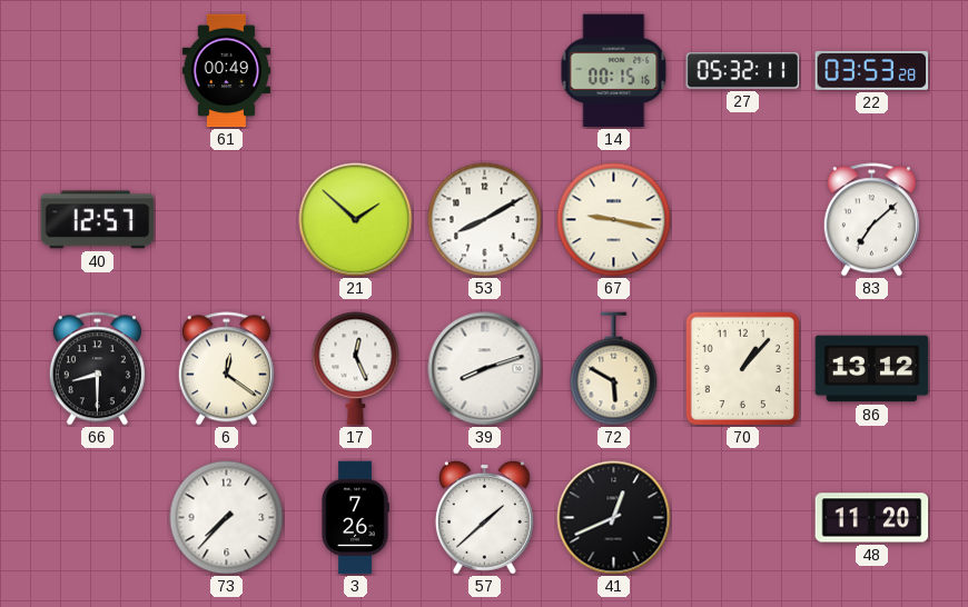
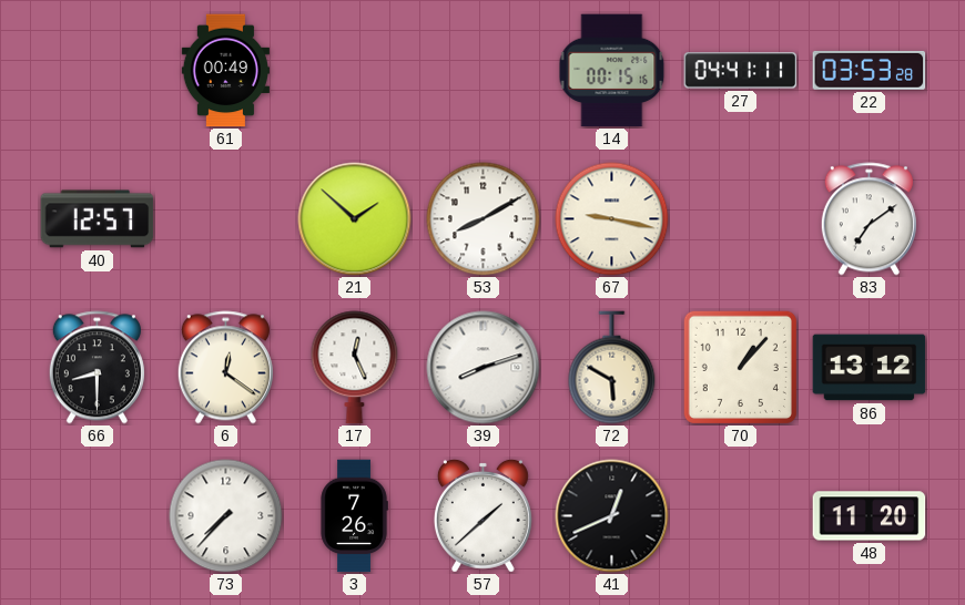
27: 05:32 -> 04:41 (741, 71)
83: 7:08 -> 7:09 (868, 219)
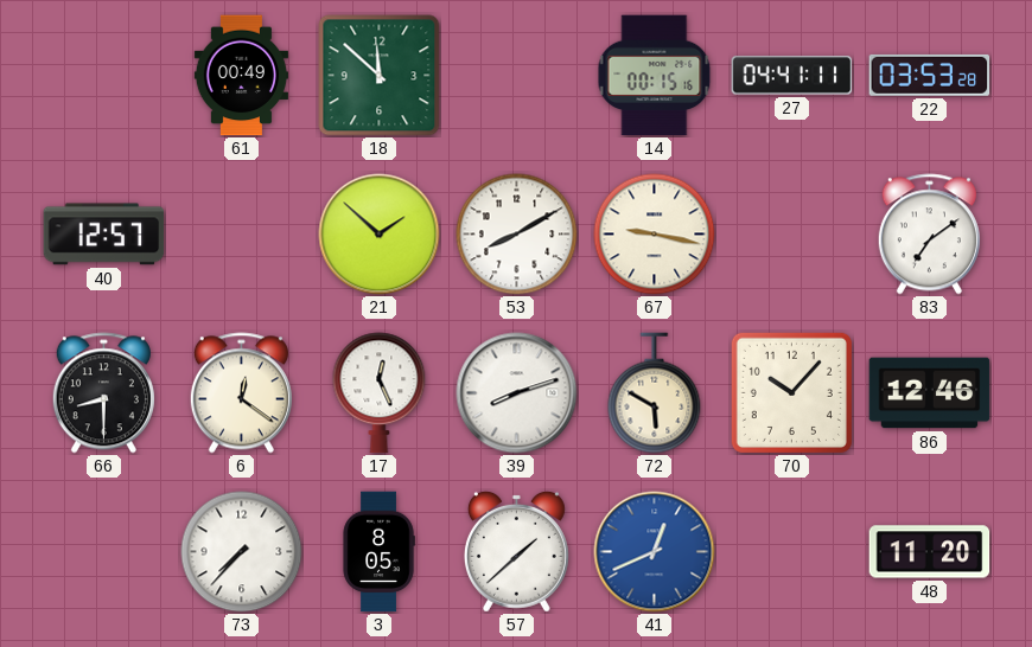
18: none -> 11:52 (380, 76)
70: 1:07 -> 10:07 (791, 392)
86: 13:12 -> 12:46 (930, 393)
3: 7:26 -> 8:05 (378, 552)
41 dial: black -> blue (655, 552)
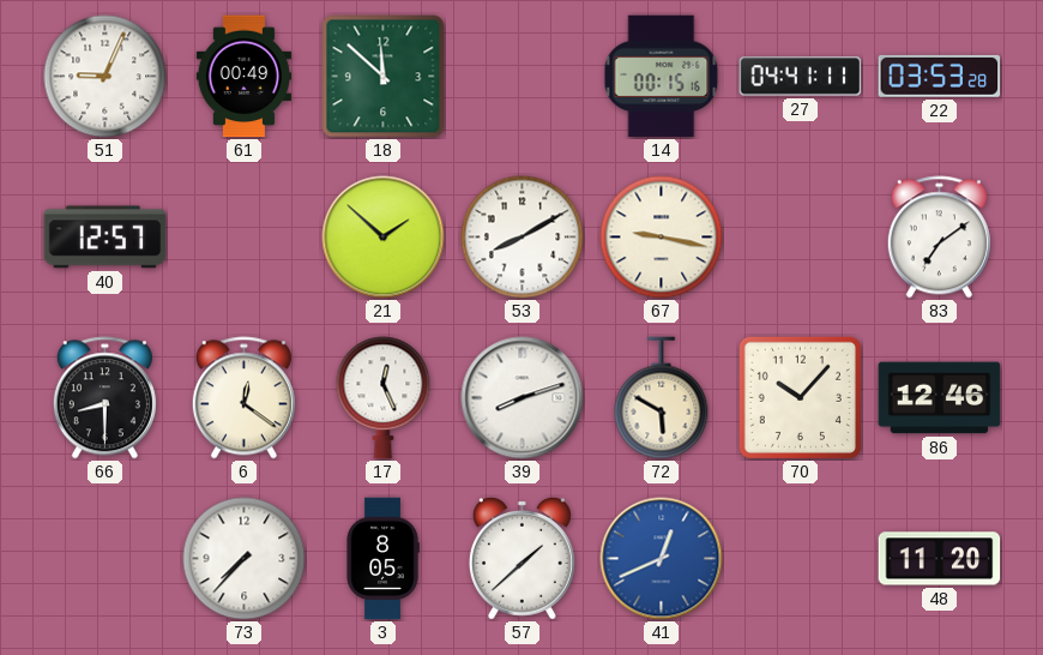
51: none -> 9:04 (105, 77)
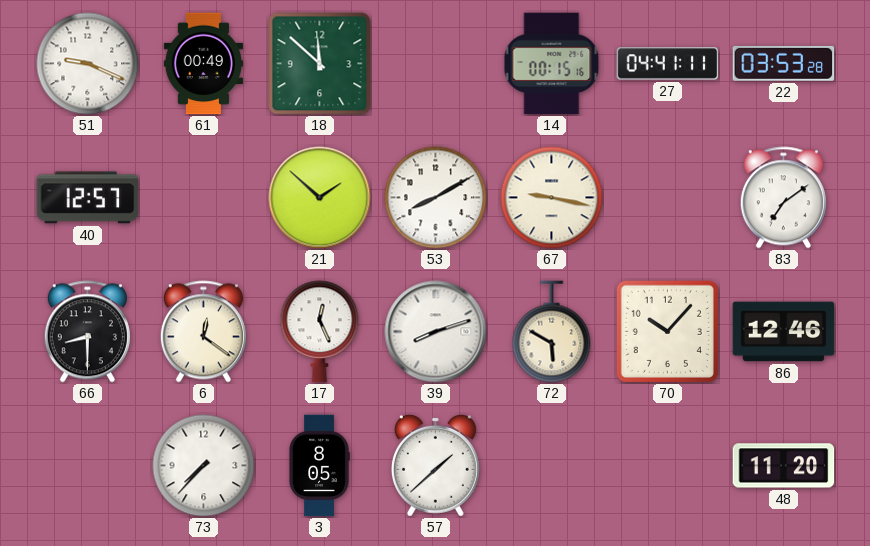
51: 9:04 -> 9:19 (88, 64)
41: 12:41 -> none (662, 559)
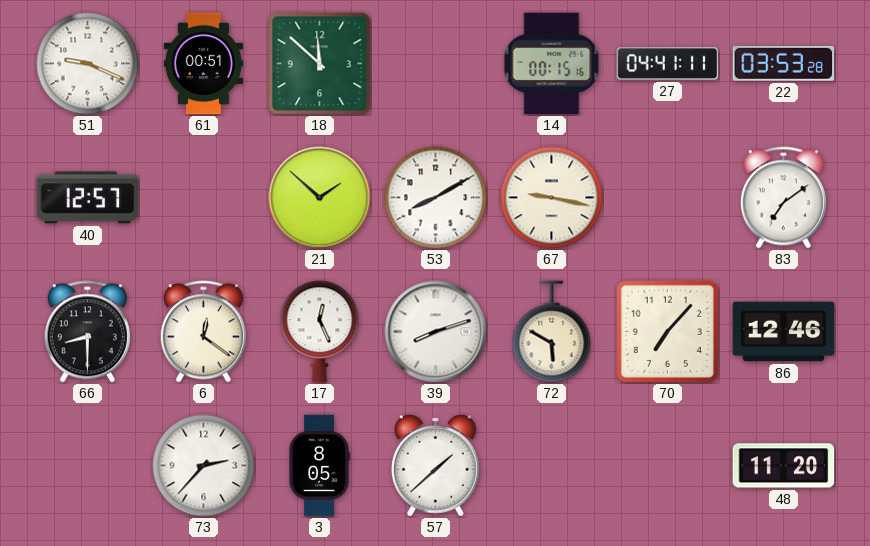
61: 00:49 -> 00:51 (203, 64)
70: 10:07 -> 7:07 (667, 331)
73: 7:37 -> 2:37 (204, 466)
